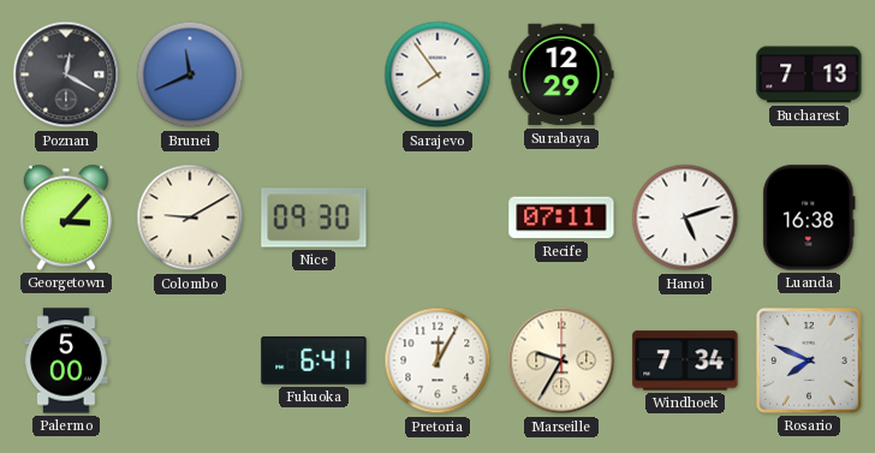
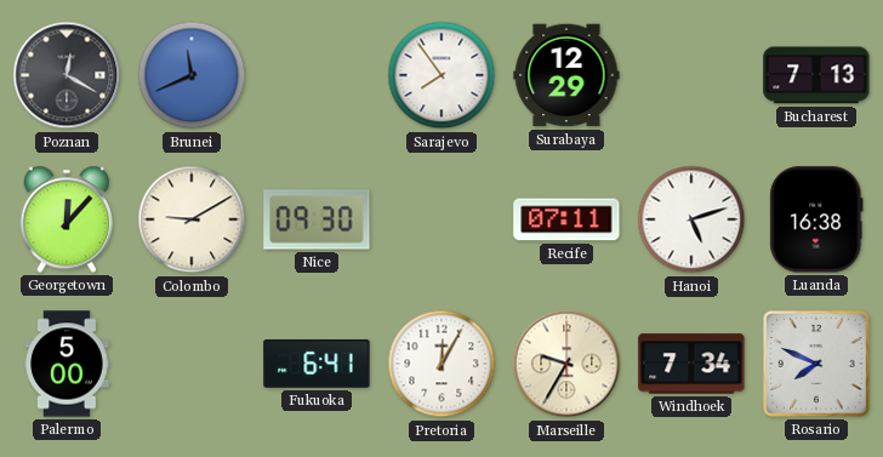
Georgetown: 3:07 -> 12:07 (67, 219)
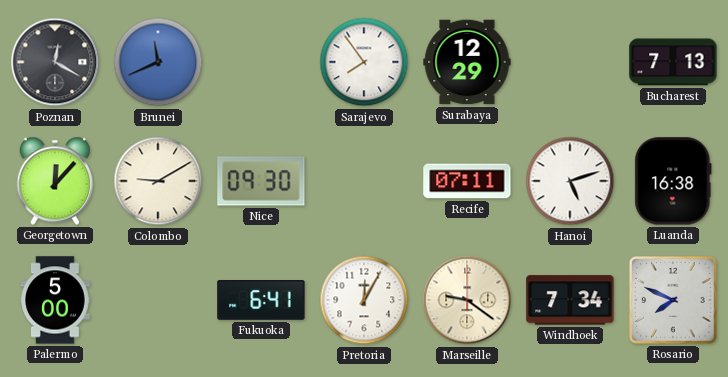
Marseille: 9:35 -> 9:21 (467, 300)
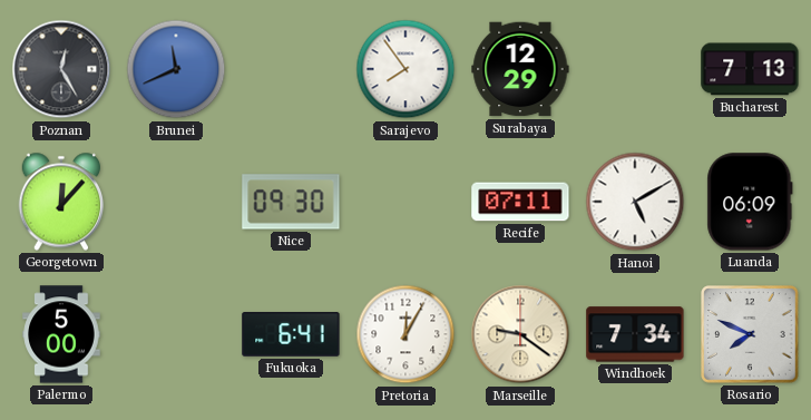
Poznan: 12:20 -> 12:25 (61, 69)
Colombo: 9:10 -> none (158, 181)
Hanoi: 5:12 -> 5:10 (635, 202)
Luanda: 16:38 -> 06:09 (750, 202)
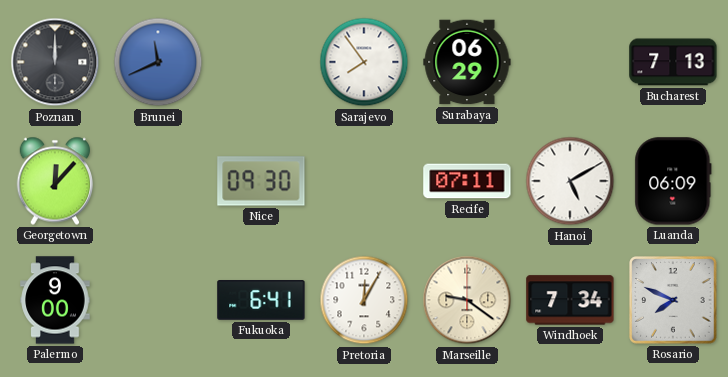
Poznan: 12:25 -> 12:00 (55, 62)
Surabaya: 12:29 -> 06:29 (467, 62)
Palermo: 5:00 -> 9:00 (55, 300)
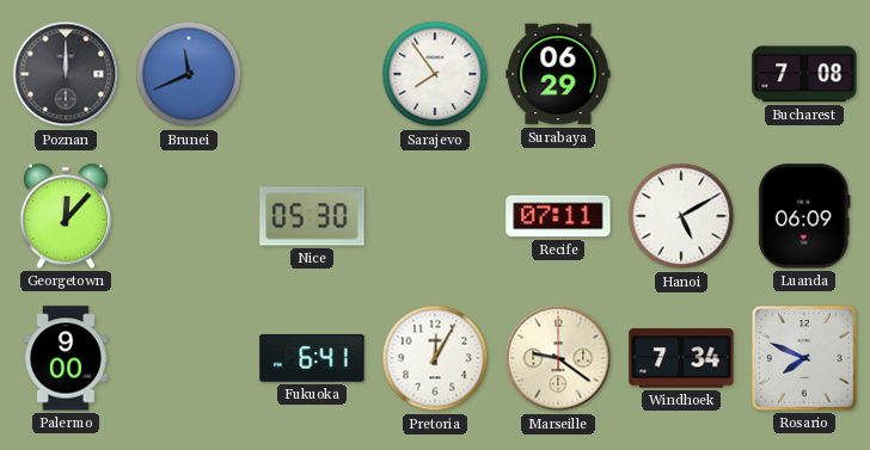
Bucharest: 7:13 -> 7:08 (804, 74)
Nice: 09:30 -> 05:30 (312, 216)
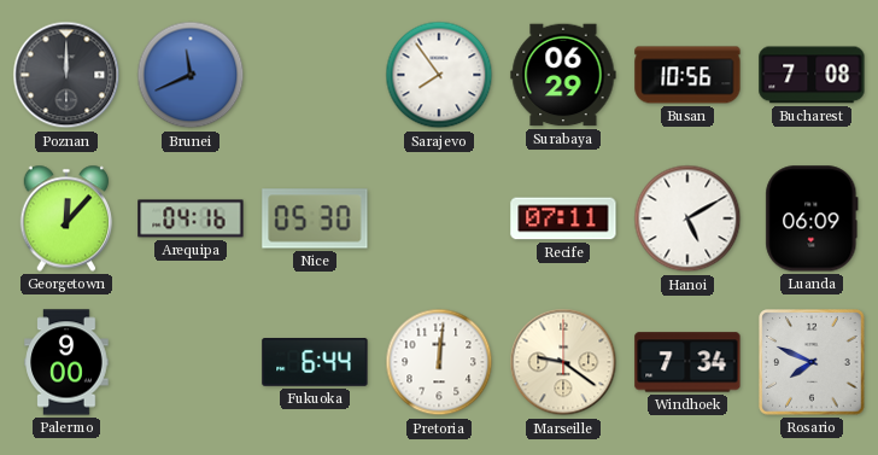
Busan: none -> 10:56 (687, 75)
Arequipa: none -> 04:16 (191, 218)
Fukuoka: 6:41 -> 6:44 (315, 362)
Pretoria: 12:05 -> 12:01 (439, 362)
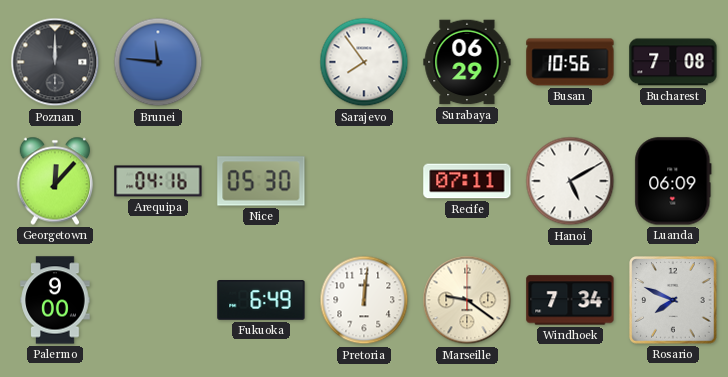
Brunei: 11:41 -> 11:46 (158, 62)
Fukuoka: 6:44 -> 6:49 (261, 300)
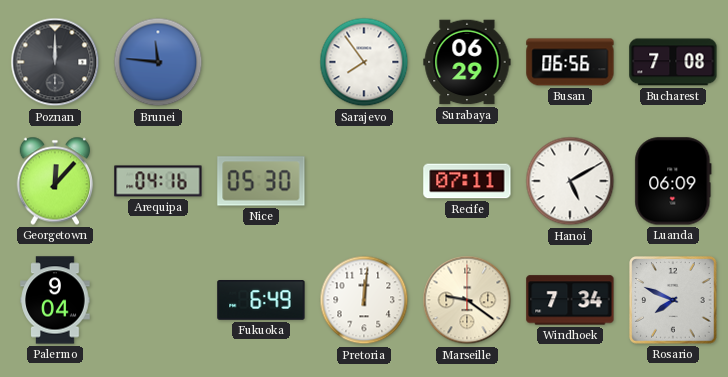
Busan: 10:56 -> 06:56 (570, 62)
Palermo: 9:00 -> 9:04 (55, 300)
